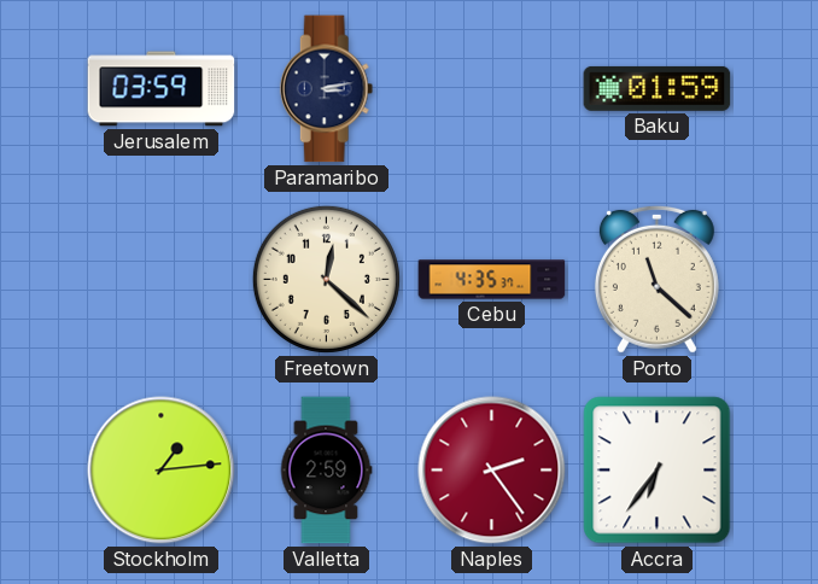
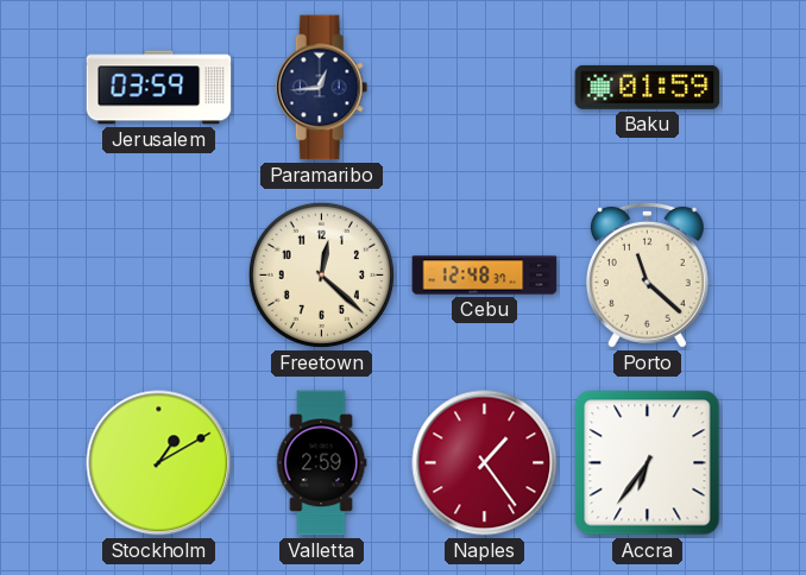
Paramaribo: 3:13 -> 12:44 (322, 88)
Cebu: 4:35 -> 12:48 (485, 276)
Stockholm: 1:14 -> 1:10 (159, 463)
Naples: 2:24 -> 1:24 (485, 463)
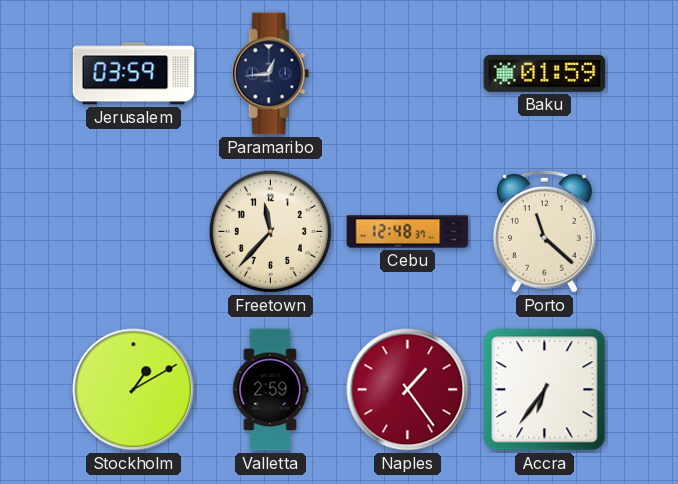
Freetown: 12:22 -> 11:37 (270, 231)
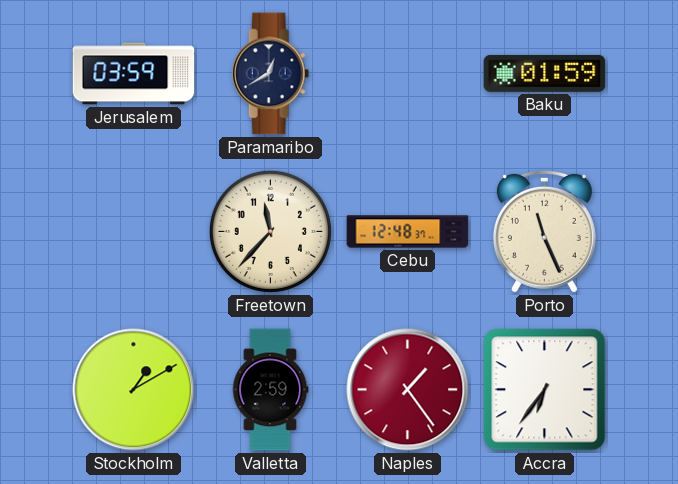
Paramaribo: 12:44 -> 12:40 (271, 74)
Porto: 11:22 -> 11:26 (544, 231)
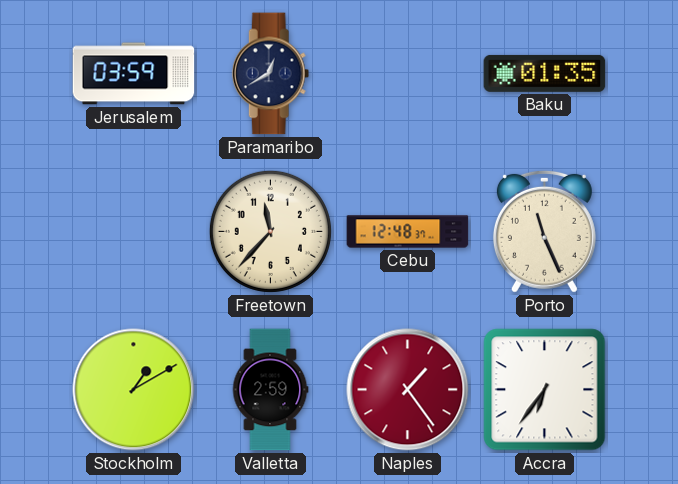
Baku: 01:59 -> 01:35 (545, 73)
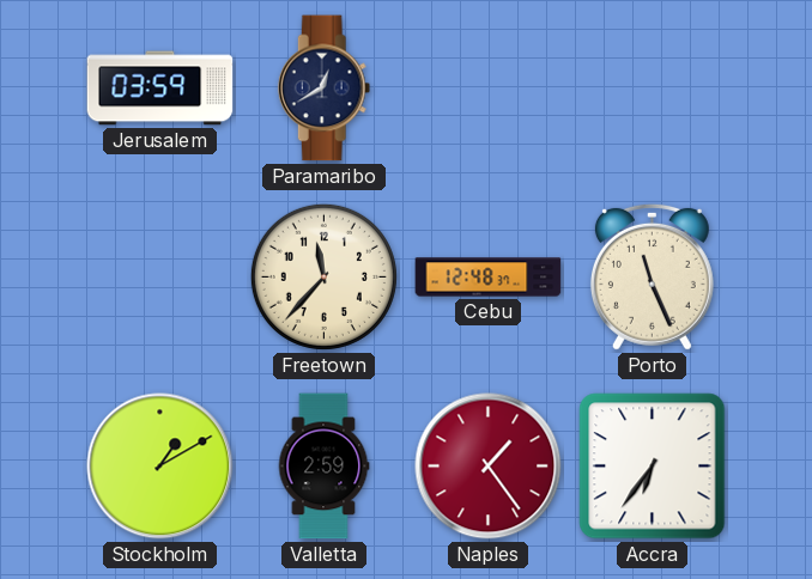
Baku: 01:35 -> none (545, 73)
